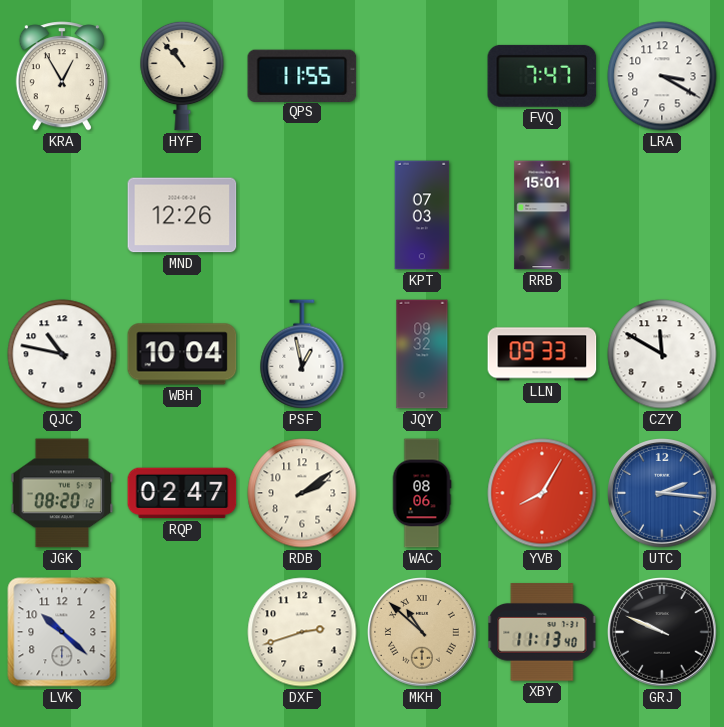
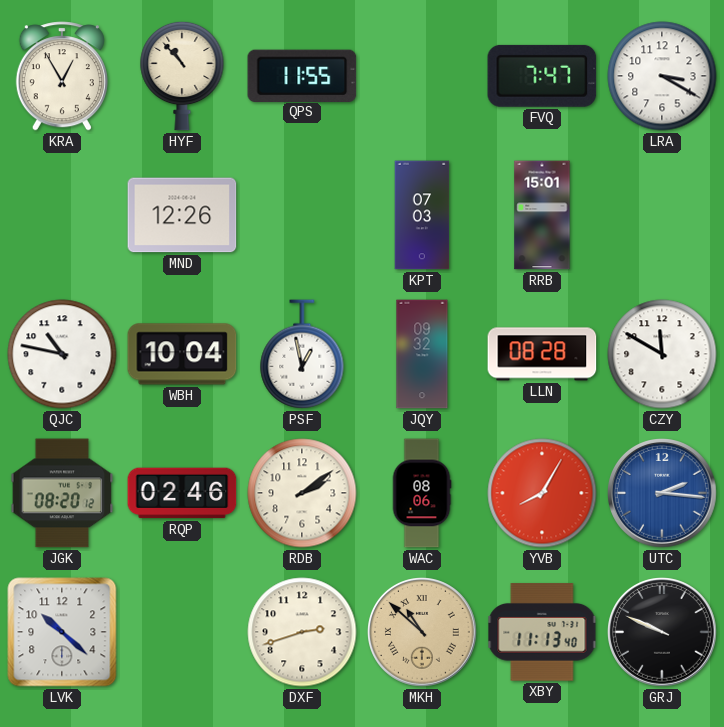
LLN: 09:33 -> 08:28 (542, 354)
RQP: 02:47 -> 02:46 (182, 493)
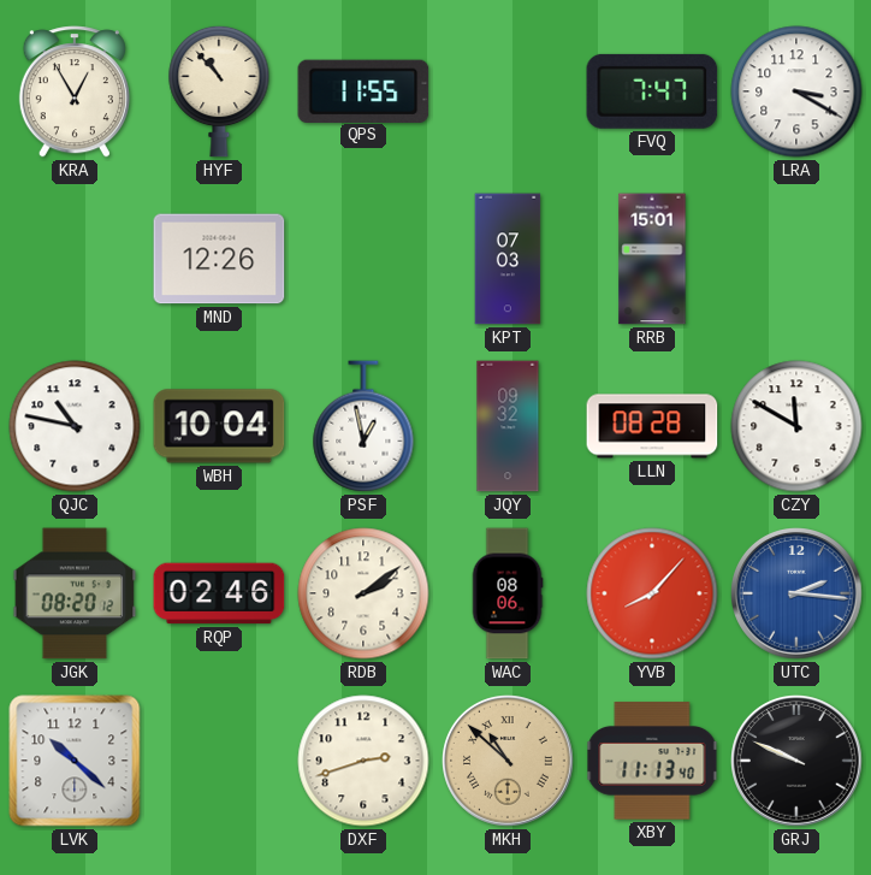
YVB: 8:05 -> 8:07 (652, 593)
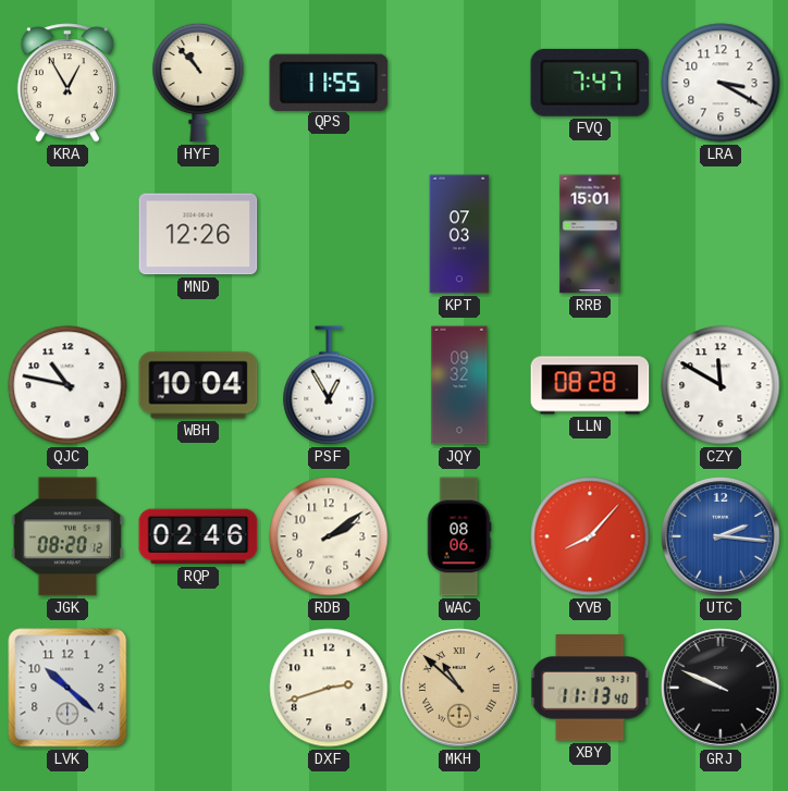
PSF: 12:58 -> 12:55 (329, 385)
